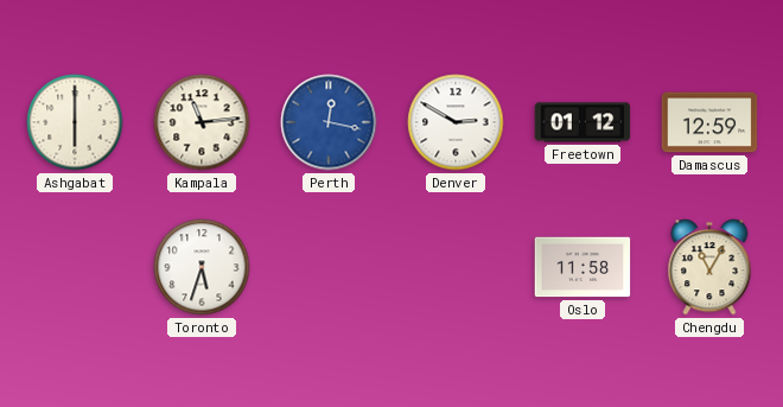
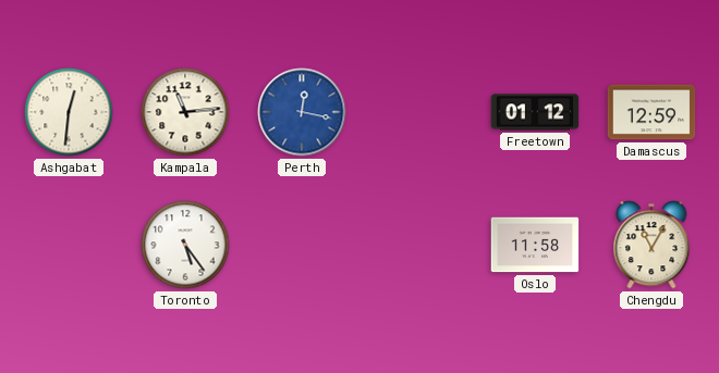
Ashgabat: 6:00 -> 12:31 (69, 112)
Denver: 2:50 -> none (456, 122)
Toronto: 5:33 -> 5:24 (185, 245)
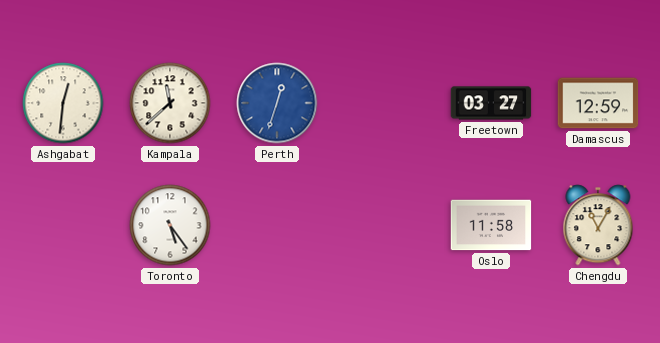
Kampala: 11:14 -> 11:38 (170, 103)
Perth: 12:17 -> 12:33 (277, 103)
Freetown: 01:12 -> 03:27 (491, 103)
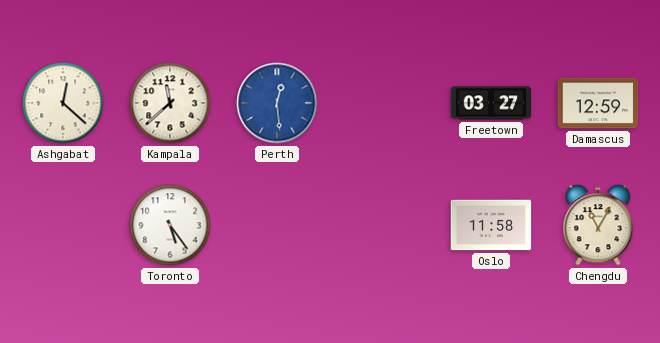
Ashgabat: 12:31 -> 12:22 (63, 103)
Perth: 12:33 -> 12:29 (277, 103)
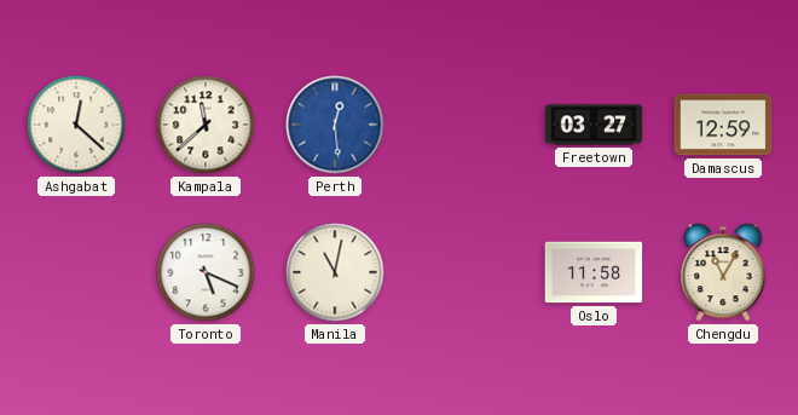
Toronto: 5:24 -> 5:19 (206, 272)
Manila: none -> 11:02 (335, 272)
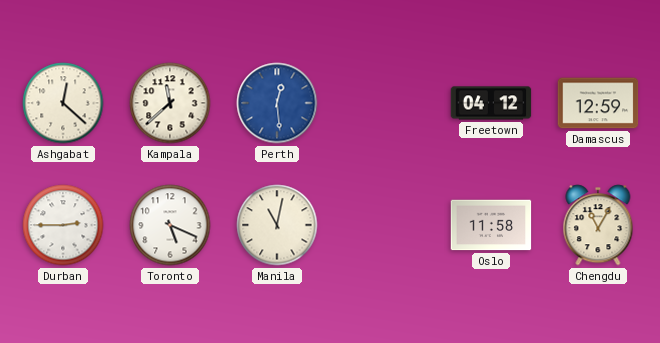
Freetown: 03:27 -> 04:12 (491, 103)
Durban: none -> 2:45 (63, 225)
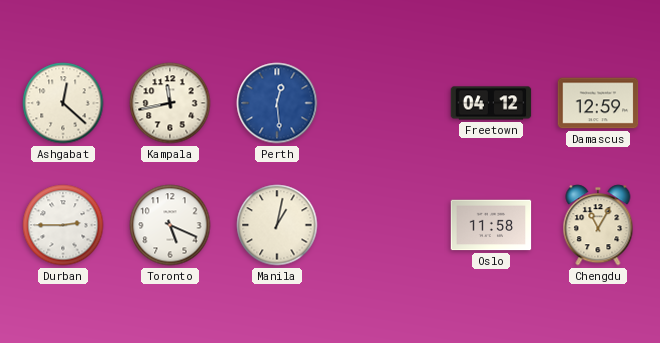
Kampala: 11:38 -> 11:43 (170, 103)
Manila: 11:02 -> 1:02 (277, 225)
